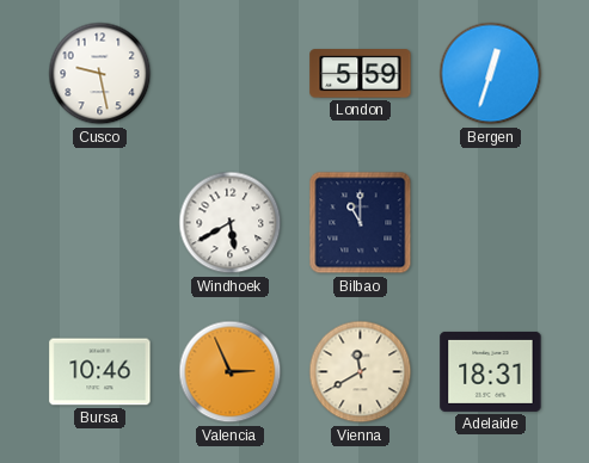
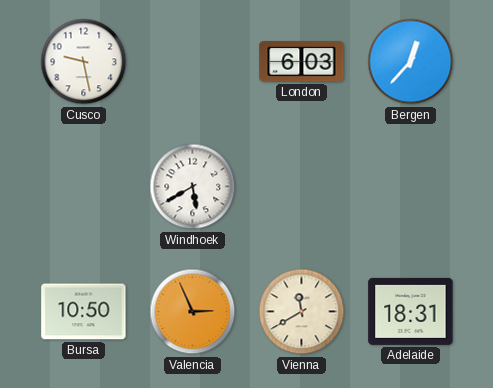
London: 5:59 -> 6:03 (302, 62)
Bergen: 12:33 -> 12:37 (411, 62)
Bilbao: 11:00 -> none (361, 223)
Bursa: 10:46 -> 10:50 (84, 312)
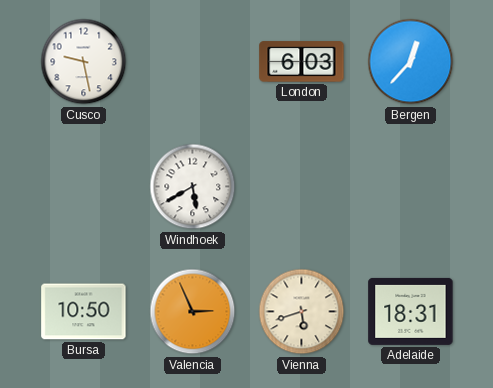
Vienna: 11:40 -> 5:42 (302, 312)
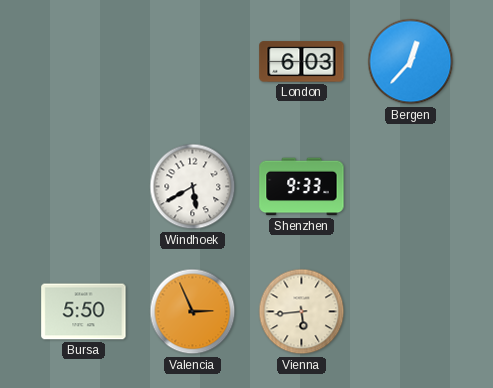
Cusco: 9:28 -> none (84, 62)
Shenzhen: none -> 9:33 (302, 187)
Bursa: 10:50 -> 5:50 (84, 312)
Vienna: 5:42 -> 5:44 (302, 312)
Adelaide: 18:31 -> none (411, 311)
